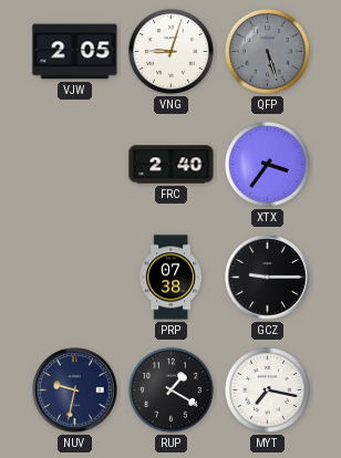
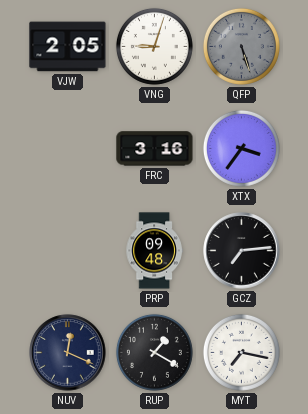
FRC: 2:40 -> 3:16 (155, 149)
PRP: 07:38 -> 09:48 (154, 251)
GCZ: 9:15 -> 7:14 (242, 251)
NUV: 9:32 -> 12:19 (68, 353)
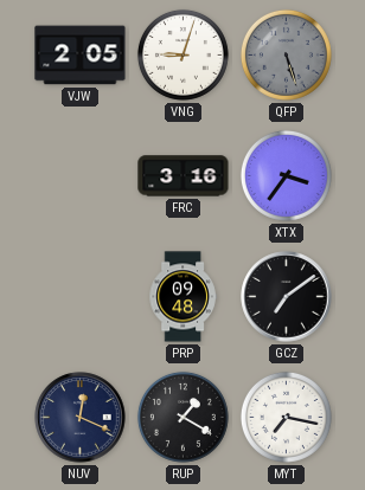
GCZ: 7:14 -> 7:09 (287, 297)
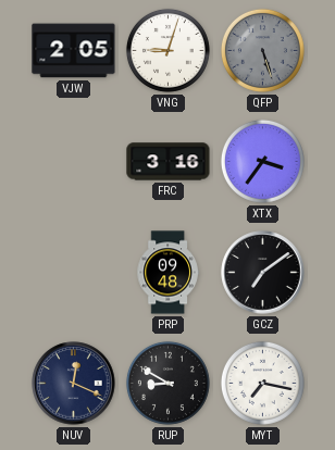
RUP: 1:20 -> 8:50 (167, 383)
